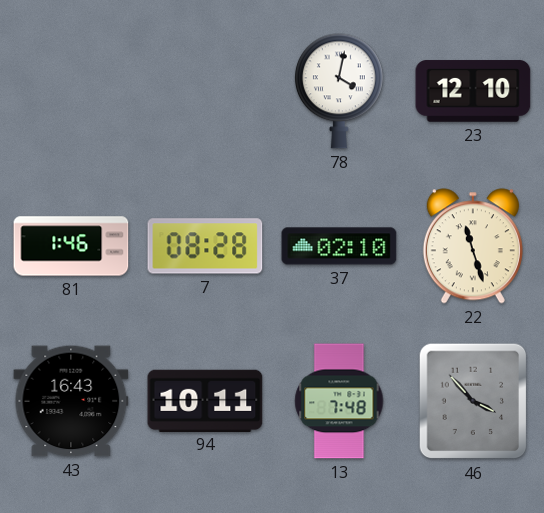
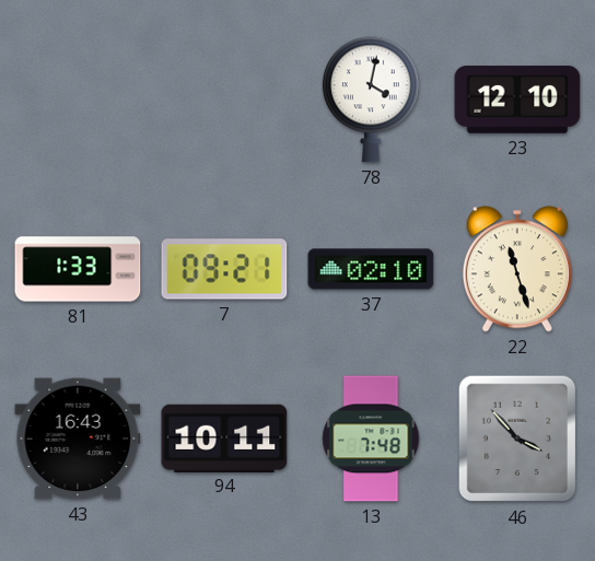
81: 1:46 -> 1:33 (78, 269)
7: 08:28 -> 09:21 (224, 269)
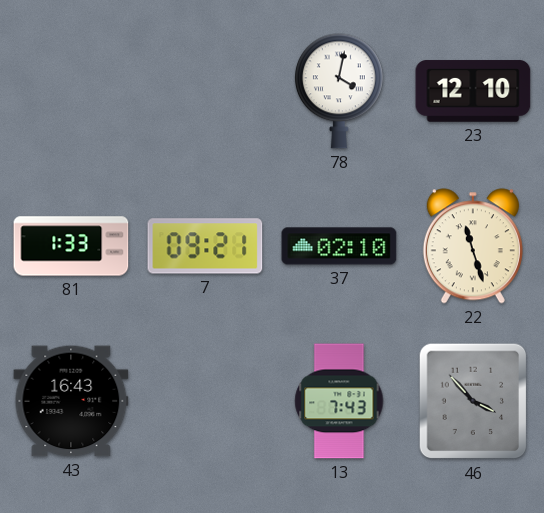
94: 10:11 -> none (224, 437)
13: 7:48 -> 7:43 (339, 401)
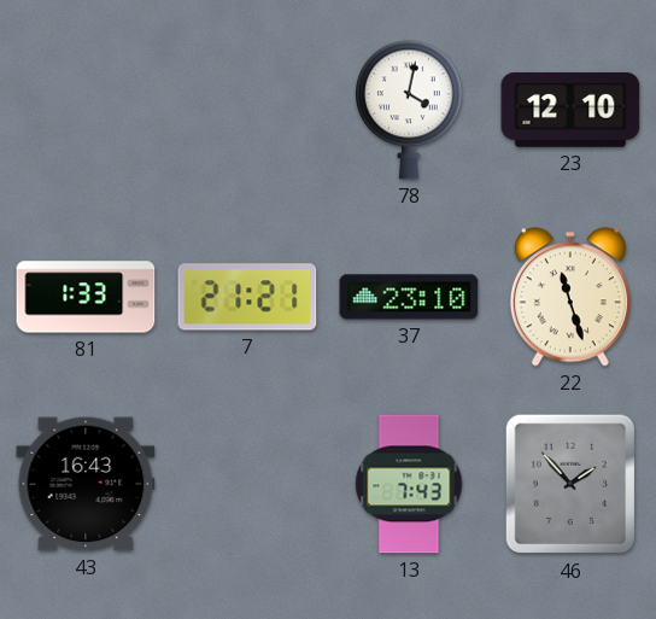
7: 09:21 -> 21:21 (247, 297)
37: 02:10 -> 23:10 (409, 297)
46: 3:53 -> 1:53 (570, 484)
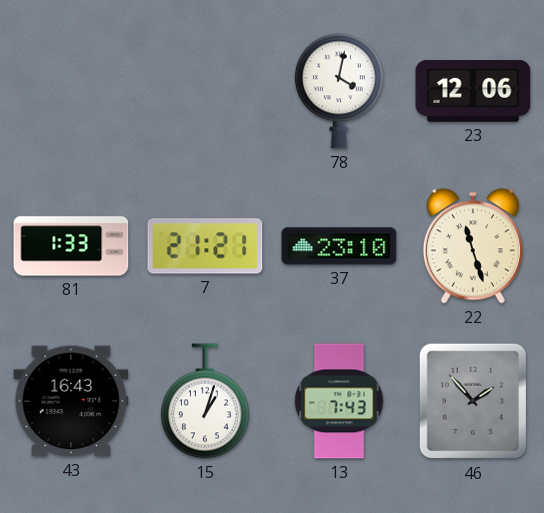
23: 12:10 -> 12:06 (473, 91)
15: none -> 1:03 (205, 401)
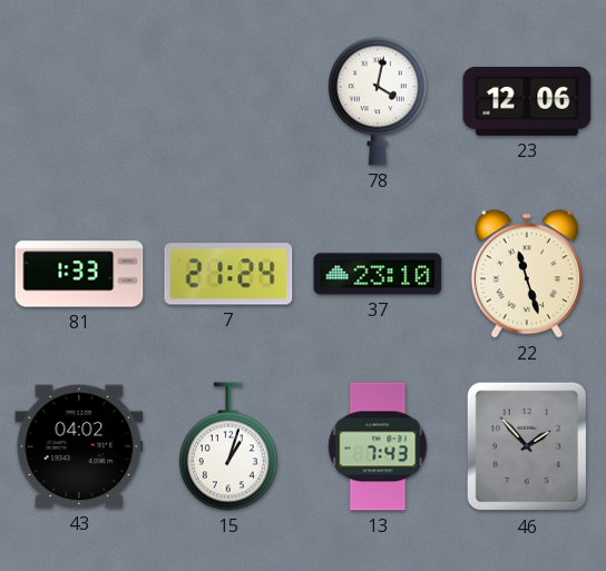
7: 21:21 -> 21:24 (228, 274)
43: 16:43 -> 04:02 (79, 446)
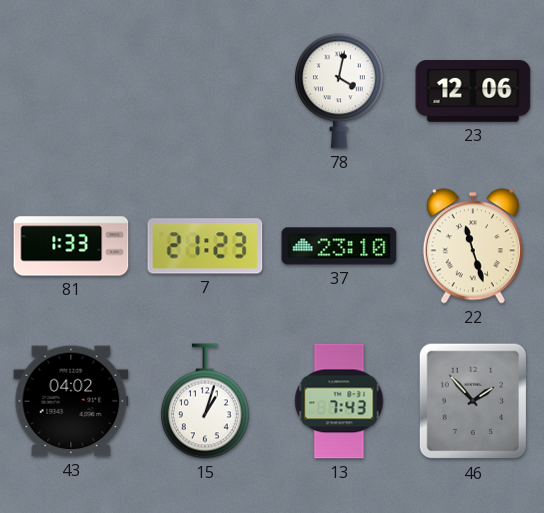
7: 21:24 -> 21:23 (205, 246)
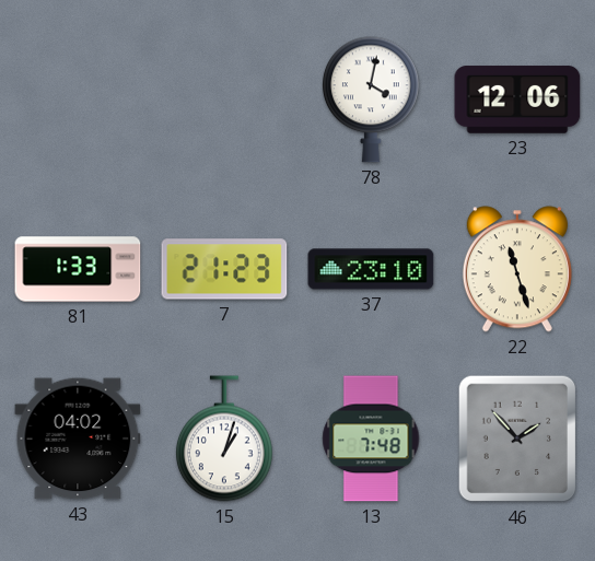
13: 7:43 -> 7:48 (371, 439)
